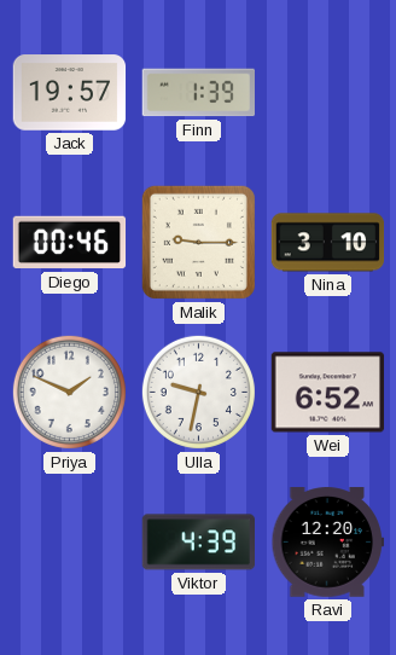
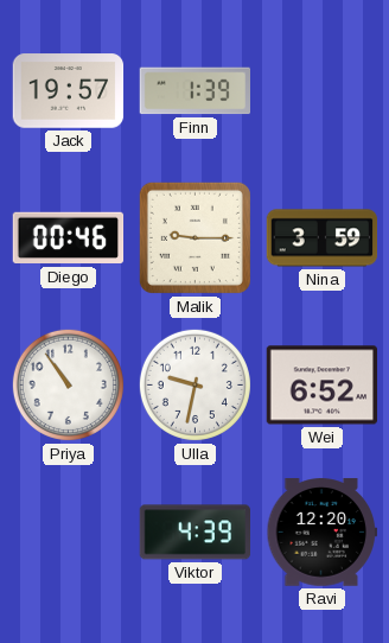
Nina: 3:10 -> 3:59 (323, 238)
Priya: 1:49 -> 10:54 (68, 384)
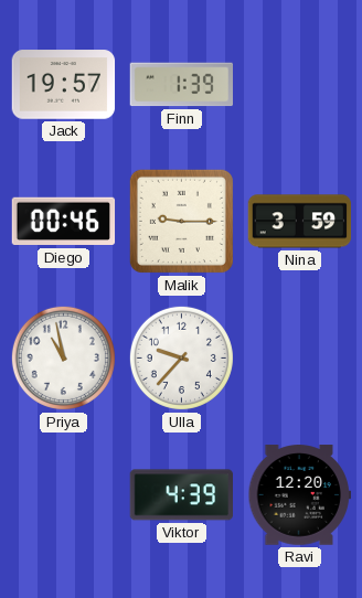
Priya: 10:54 -> 10:58 (63, 357)
Ulla: 9:32 -> 9:37 (181, 357)
Wei: 6:52 -> none (323, 386)
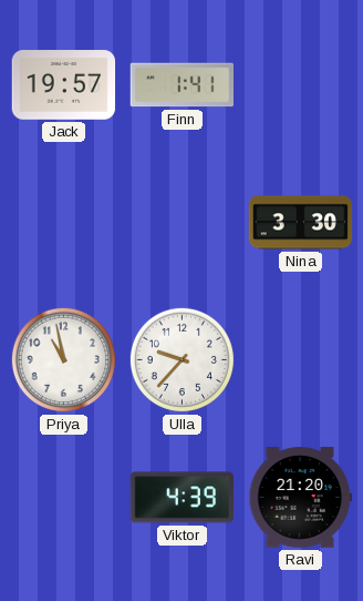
Finn: 1:39 -> 1:41 (181, 85)
Diego: 00:46 -> none (64, 222)
Malik: 9:15 -> none (181, 221)
Nina: 3:59 -> 3:30 (301, 223)
Ravi: 12:20 -> 21:20 (301, 498)
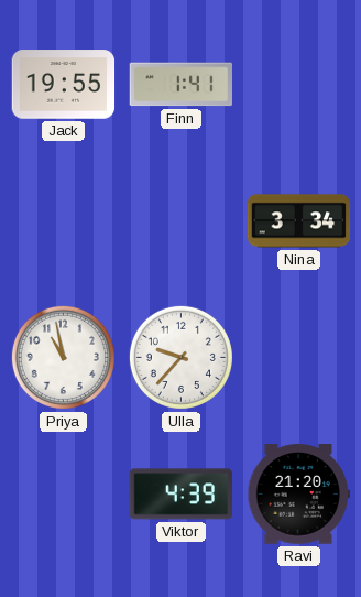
Jack: 19:57 -> 19:55 (64, 85)
Nina: 3:30 -> 3:34 (299, 221)
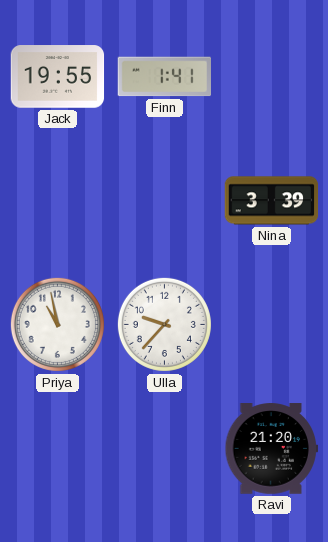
Nina: 3:34 -> 3:39 (272, 201)
Viktor: 4:39 -> none (180, 495)
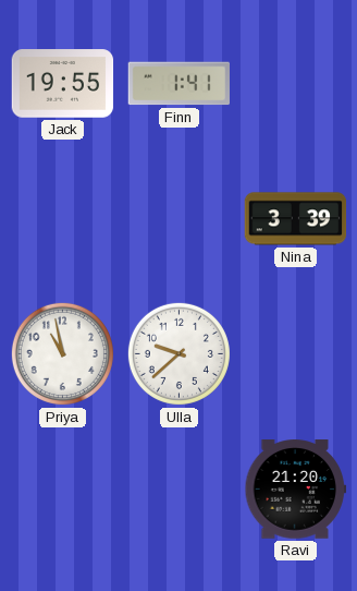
Ulla: 9:37 -> 9:38 (178, 353)
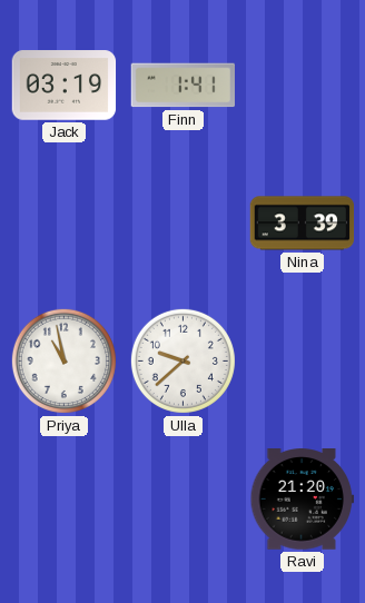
Jack: 19:55 -> 03:19 (65, 86)
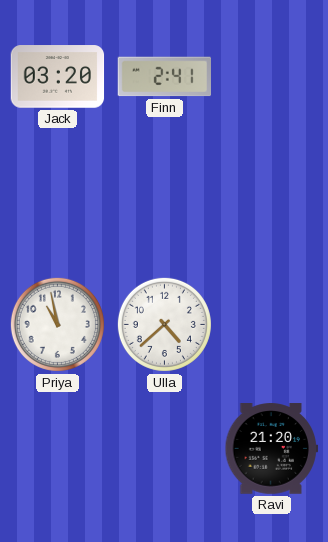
Jack: 03:19 -> 03:20 (58, 77)
Finn: 1:41 -> 2:41 (164, 77)
Nina: 3:39 -> none (303, 224)
Ulla: 9:38 -> 4:38 (164, 324)
